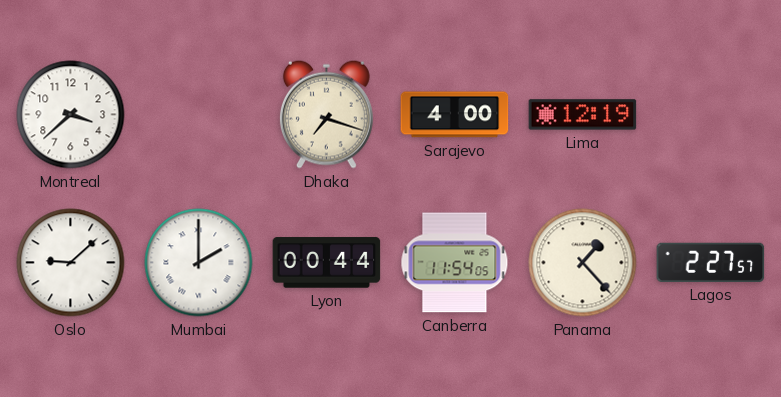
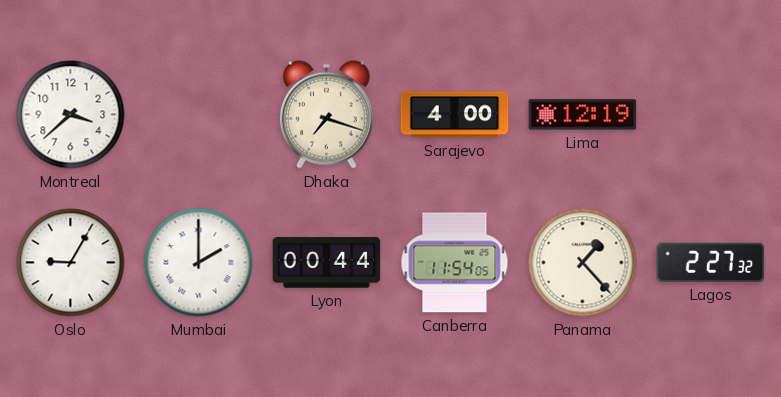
Oslo: 9:08 -> 9:05 (71, 263)
Lagos: 2:27:57 -> 2:27:32 (711, 262)
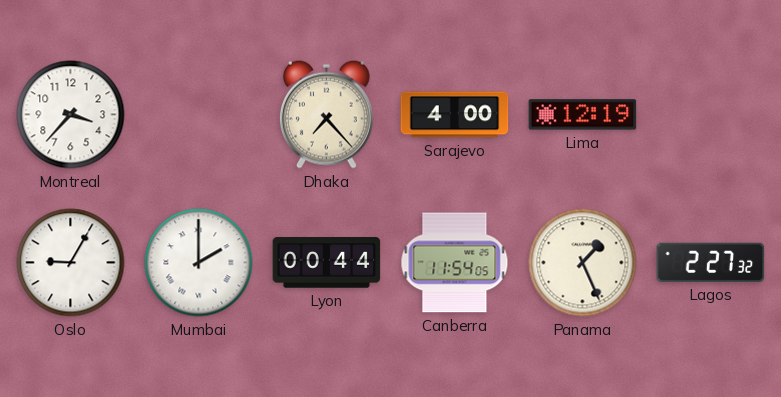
Montreal: 3:38 -> 3:37 (71, 115)
Dhaka: 7:18 -> 7:23 (326, 114)
Panama: 1:23 -> 1:26 (583, 263)
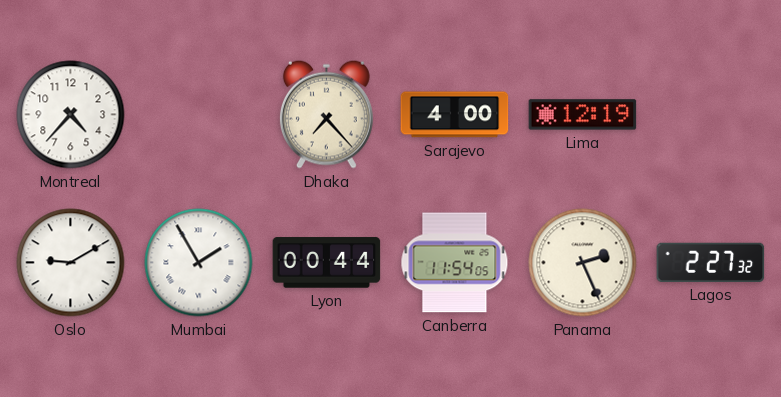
Montreal: 3:37 -> 4:37 (71, 115)
Oslo: 9:05 -> 9:10 (71, 263)
Mumbai: 2:00 -> 1:55 (199, 263)
Panama: 1:26 -> 2:26 (583, 263)
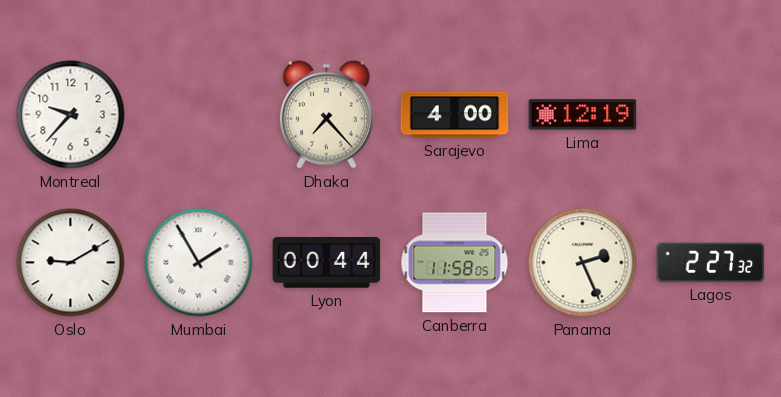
Montreal: 4:37 -> 9:37 (71, 115)
Canberra: 11:54 -> 11:58 (455, 263)
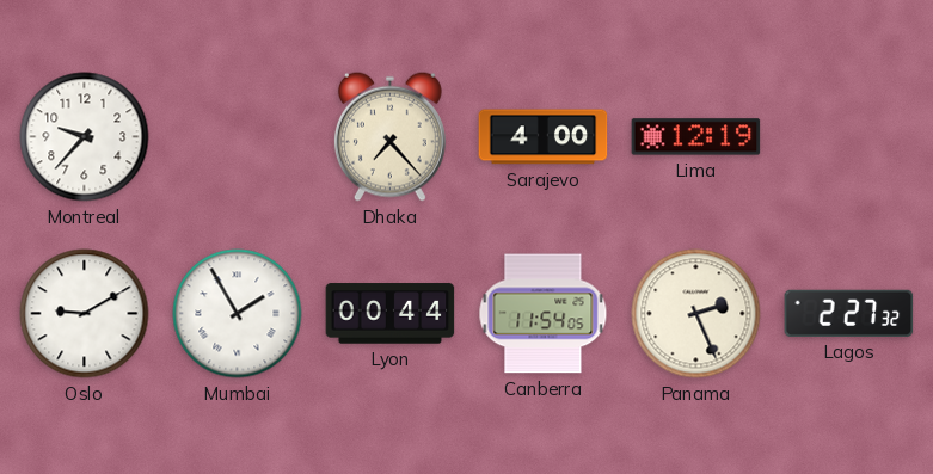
Canberra: 11:58 -> 11:54 (544, 314)
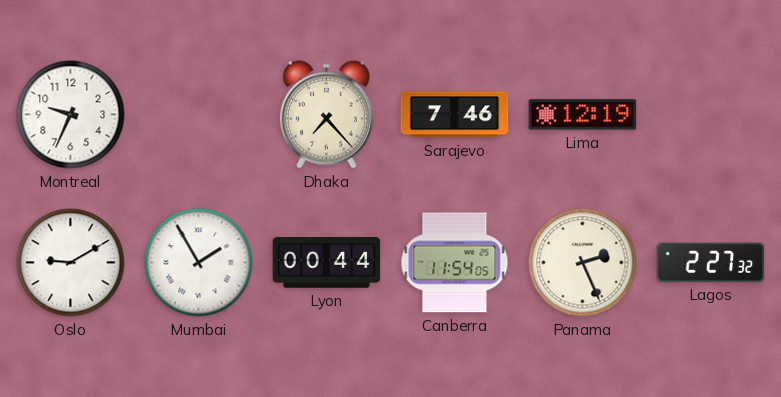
Montreal: 9:37 -> 9:34 (71, 115)
Sarajevo: 4:00 -> 7:46 (455, 115)
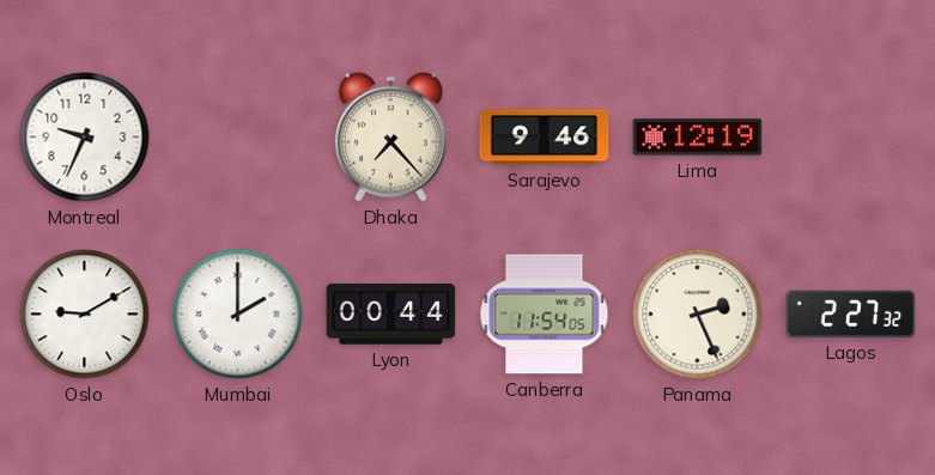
Sarajevo: 7:46 -> 9:46 (545, 138)
Mumbai: 1:55 -> 2:00 (238, 315)
